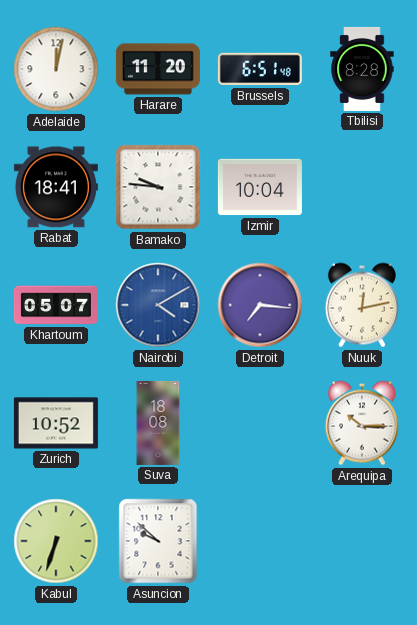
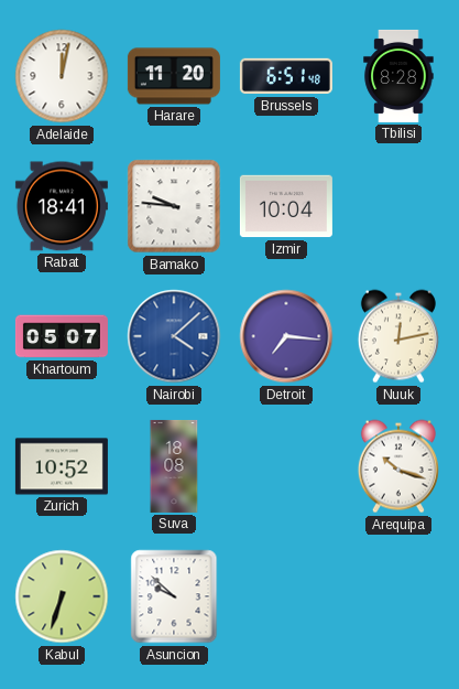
Nairobi: 4:10 -> 4:08 (174, 336)
Arequipa: 10:15 -> 10:18 (398, 466)
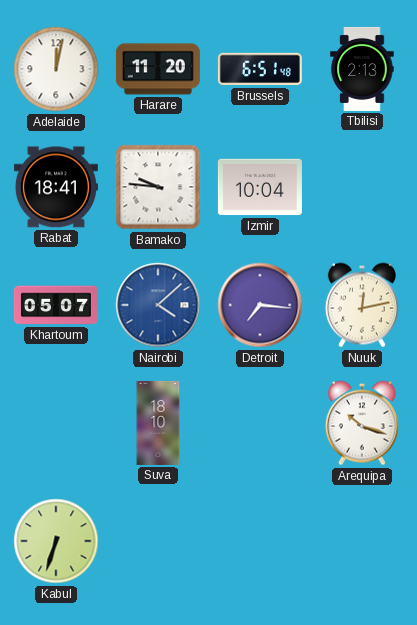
Tbilisi: 8:28 -> 2:13 (362, 69)
Zurich: 10:52 -> none (62, 466)
Suva: 18:08 -> 18:10 (158, 423)
Asuncion: 9:52 -> none (174, 596)
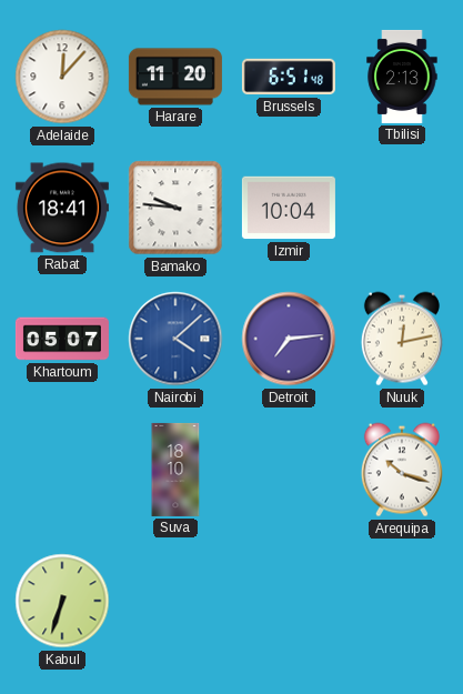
Adelaide: 12:02 -> 12:07 (62, 77)
Detroit: 7:16 -> 7:14 (289, 339)
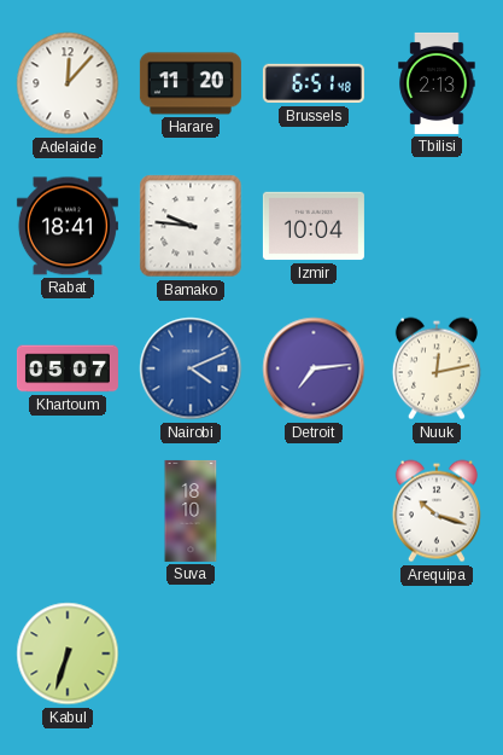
Nairobi: 4:08 -> 4:11 (191, 368)
